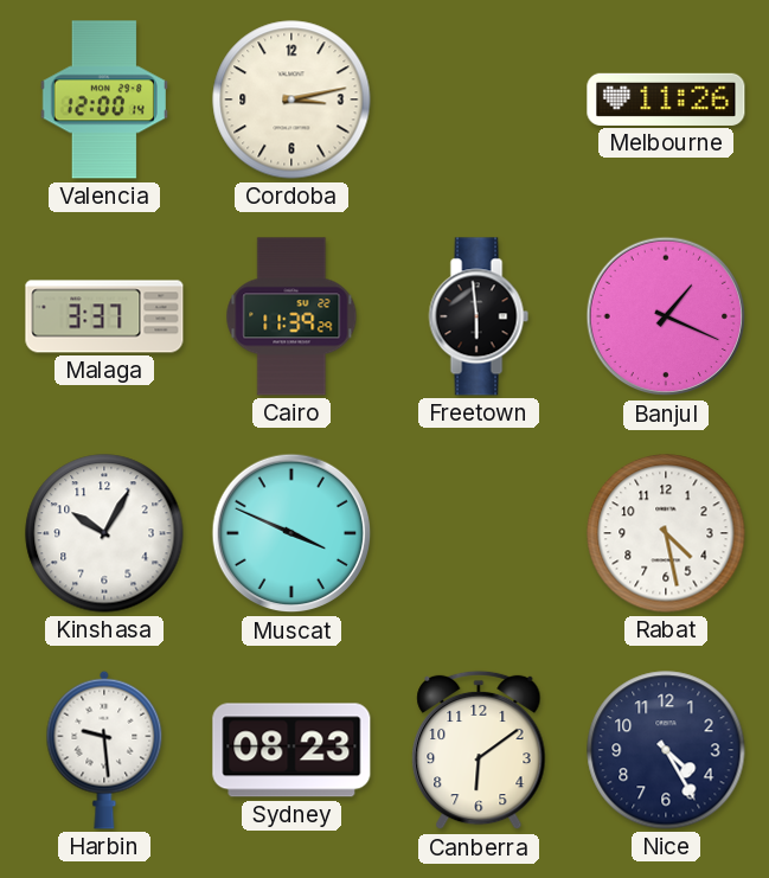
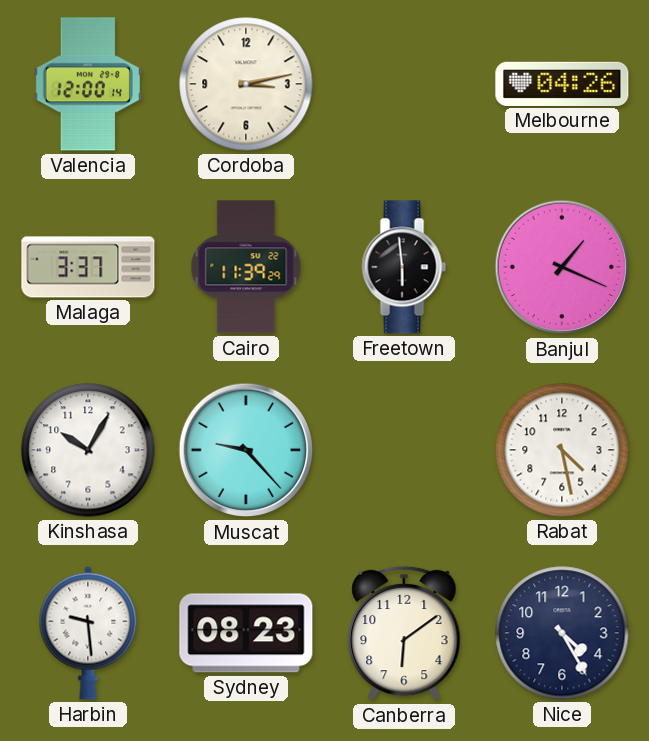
Melbourne: 11:26 -> 04:26 (562, 84)
Muscat: 3:49 -> 9:23 (246, 450)
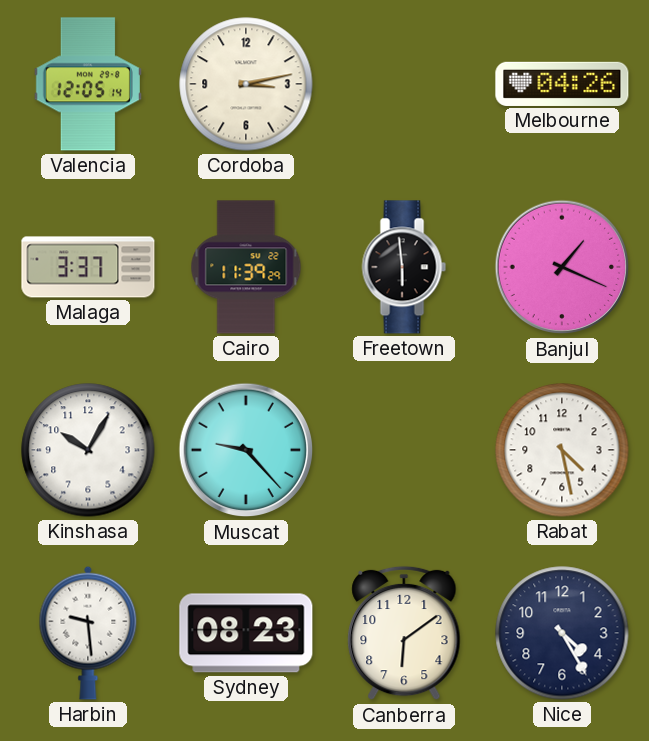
Valencia: 12:00 -> 12:05 (88, 84)
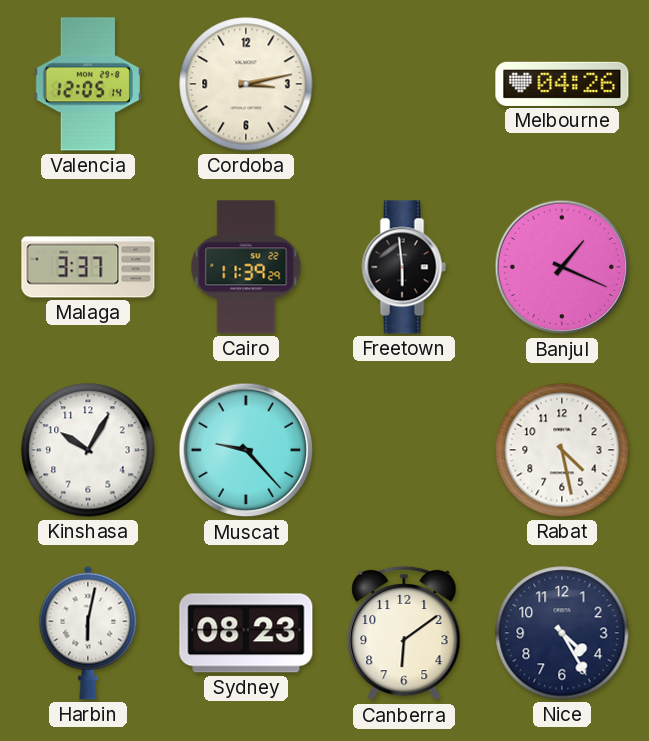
Harbin: 9:29 -> 6:02 (88, 633)
